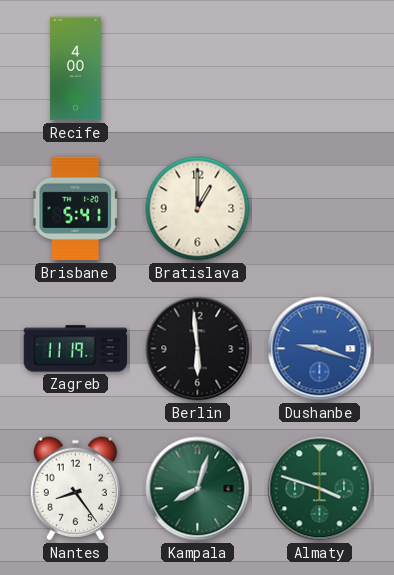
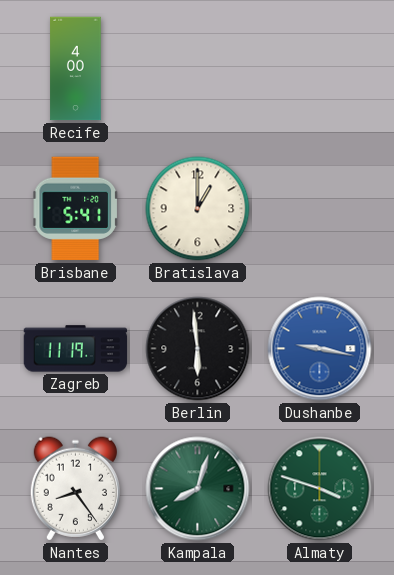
Dushanbe: 9:18 -> 9:17 (320, 349)
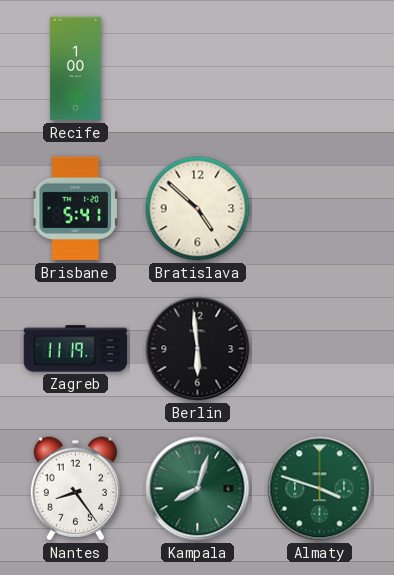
Recife: 4:00 -> 1:00 (76, 69)
Bratislava: 1:00 -> 4:52 (198, 209)
Dushanbe: 9:17 -> none (320, 349)
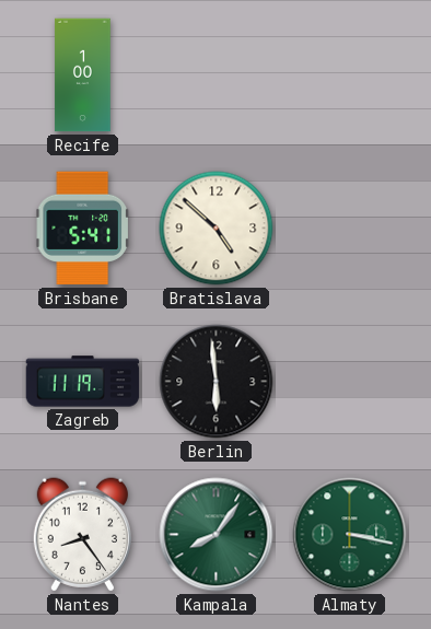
Kampala: 8:03 -> 8:06 (217, 535)
Almaty: 3:48 -> 3:17 (350, 535)
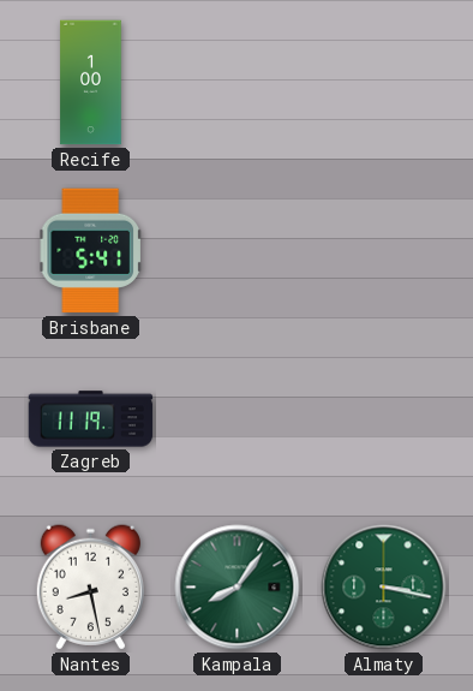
Bratislava: 4:52 -> none (217, 229)
Berlin: 5:59 -> none (217, 382)
Nantes: 8:24 -> 8:28 (90, 588)
